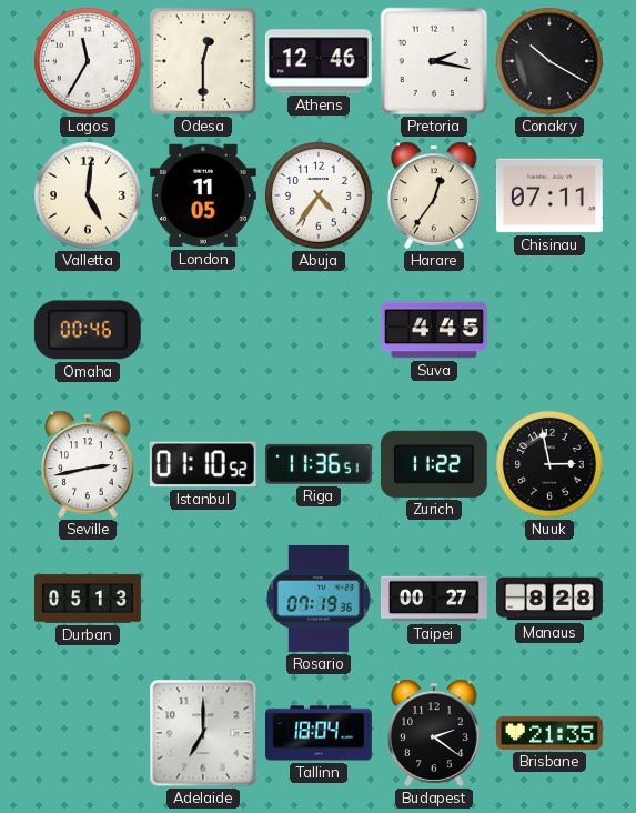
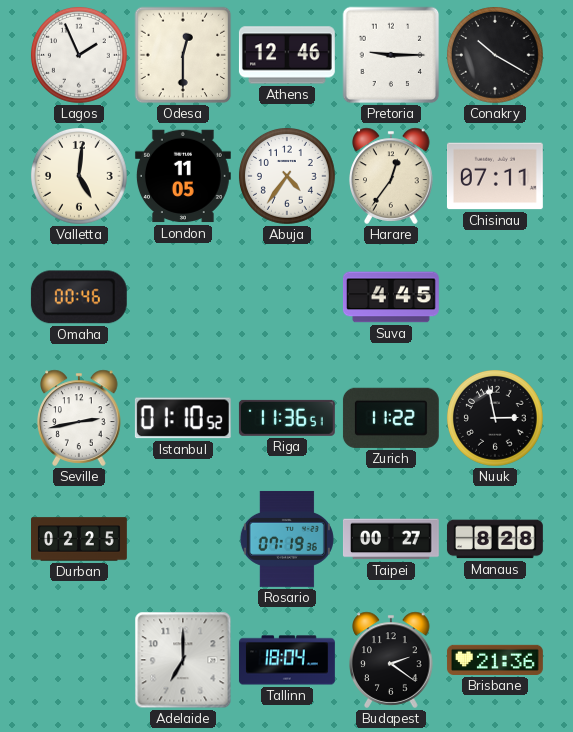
Lagos: 11:35 -> 1:56 (80, 56)
Pretoria: 2:17 -> 9:15 (391, 55)
Durban: 05:13 -> 02:25 (80, 539)
Brisbane: 21:35 -> 21:36 (495, 660)
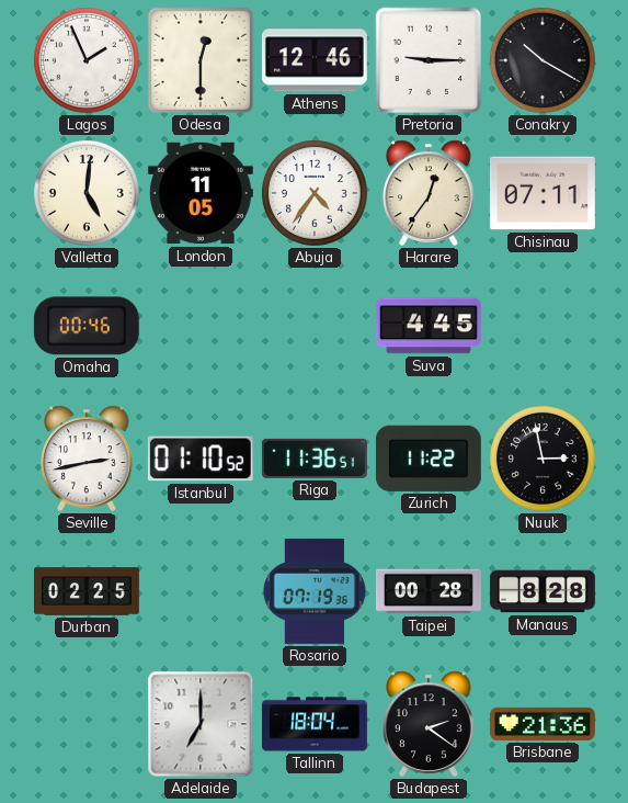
Taipei: 00:27 -> 00:28 (429, 591)
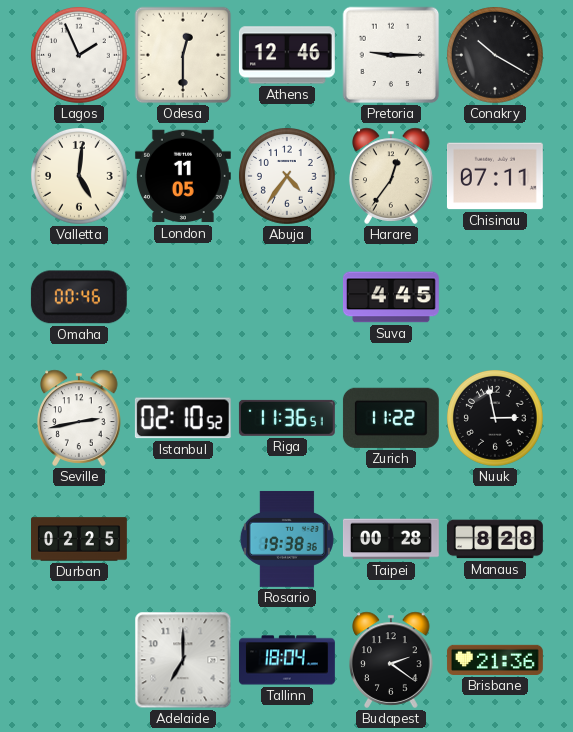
Istanbul: 01:10 -> 02:10 (183, 418)
Rosario: 07:19 -> 19:38 (287, 539)
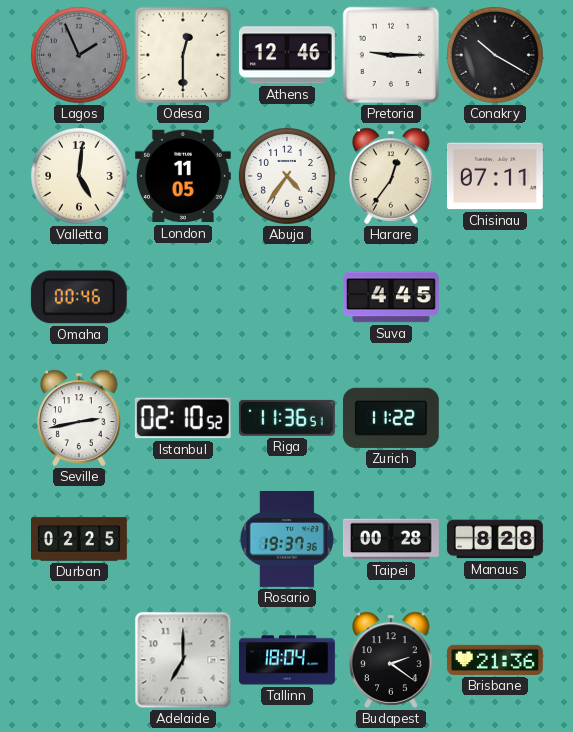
Lagos dial: white -> grey (80, 56)
Nuuk: 2:58 -> none (496, 419)
Rosario: 19:38 -> 19:37 (287, 539)
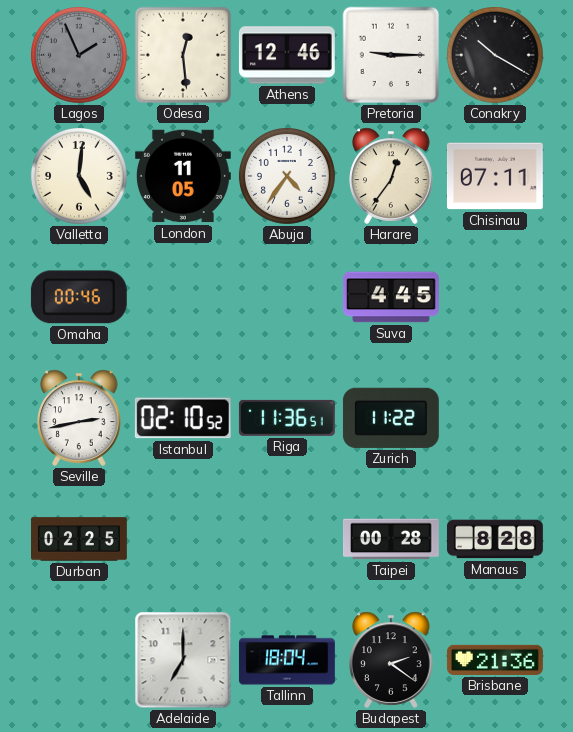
Odesa: 12:30 -> 12:29 (183, 55)
Rosario: 19:37 -> none (287, 539)
